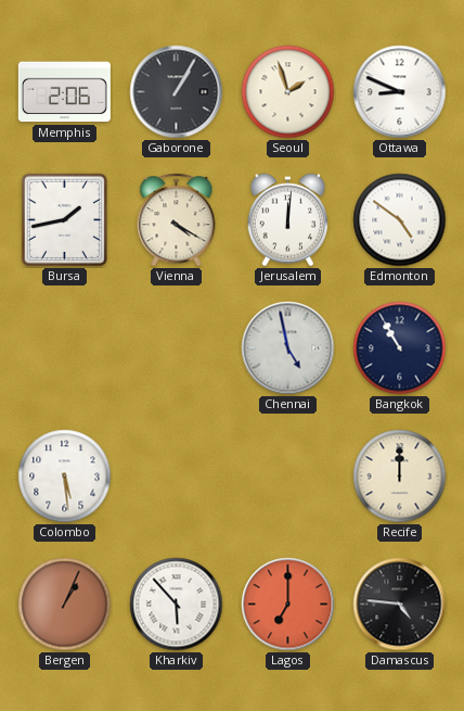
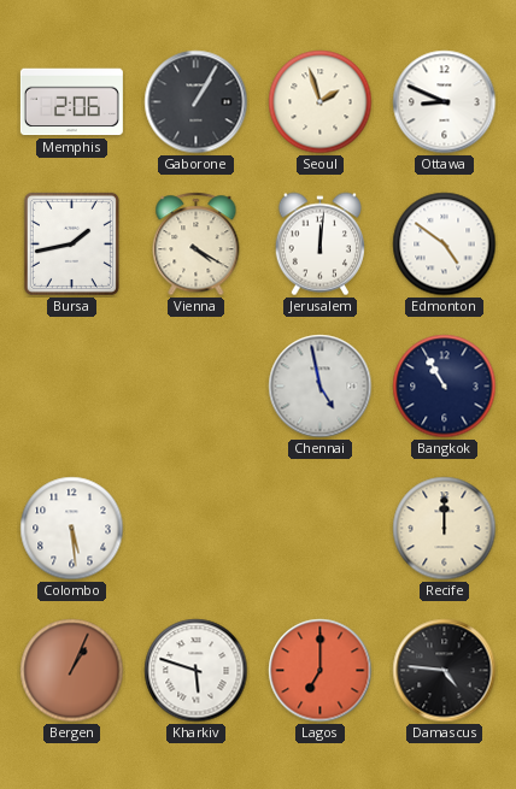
Kharkiv: 5:53 -> 5:48 (197, 671)
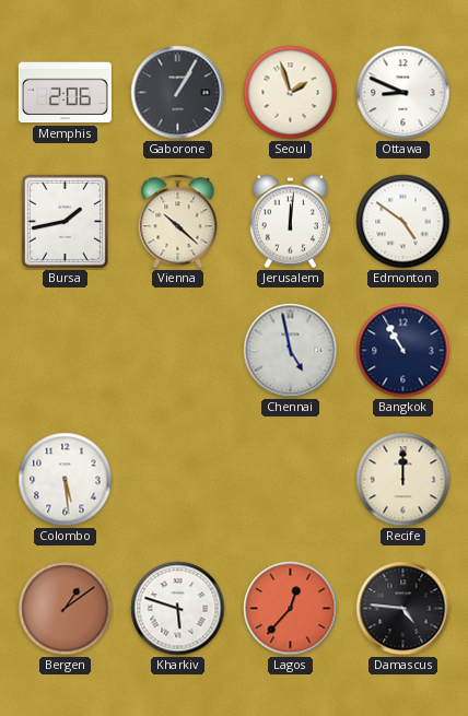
Vienna: 4:20 -> 10:22 (178, 222)
Bergen: 1:04 -> 1:09 (66, 609)
Lagos: 7:00 -> 12:37 (291, 609)
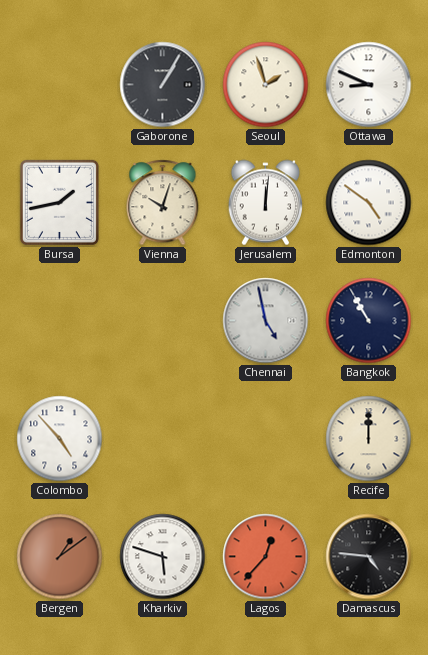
Memphis: 2:06 -> none (65, 93)
Vienna: 10:22 -> 10:03 (163, 203)
Colombo: 5:29 -> 4:53 (60, 439)
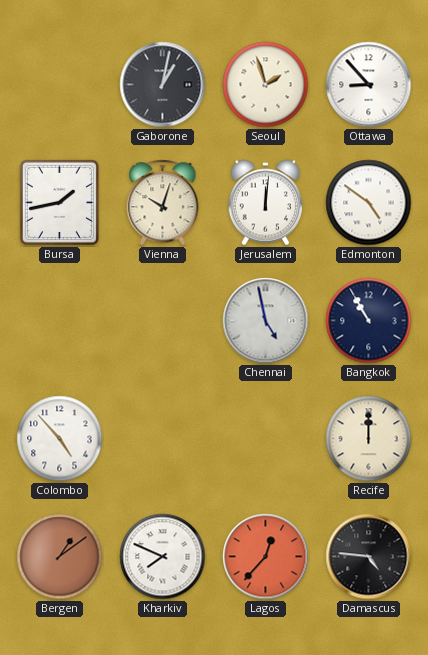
Gaborone: 1:05 -> 1:02 (163, 85)
Ottawa: 8:49 -> 8:53 (369, 85)
Kharkiv: 5:48 -> 7:49 (163, 557)
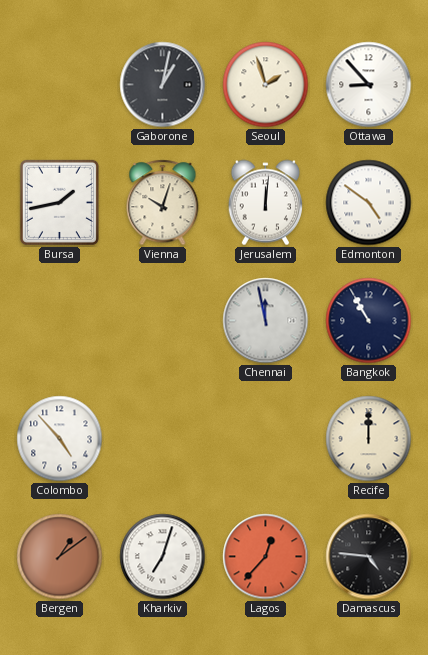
Chennai: 4:58 -> 11:58 (266, 321)
Kharkiv: 7:49 -> 7:03 (163, 557)
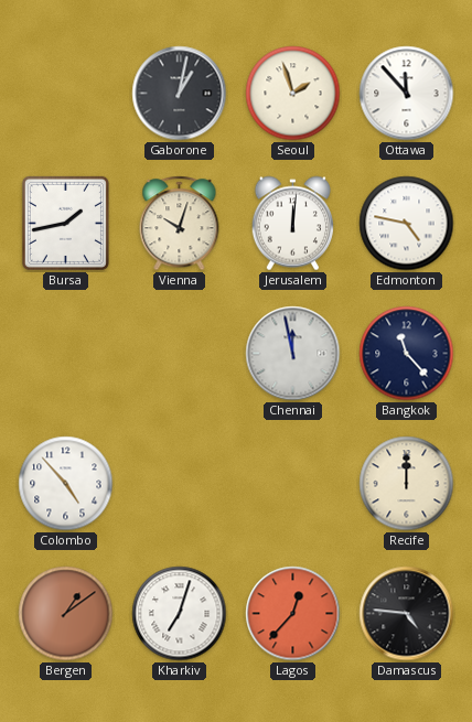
Ottawa: 8:53 -> 11:53 (407, 94)
Edmonton: 4:51 -> 4:47 (407, 224)
Bangkok: 10:55 -> 11:23 (407, 354)
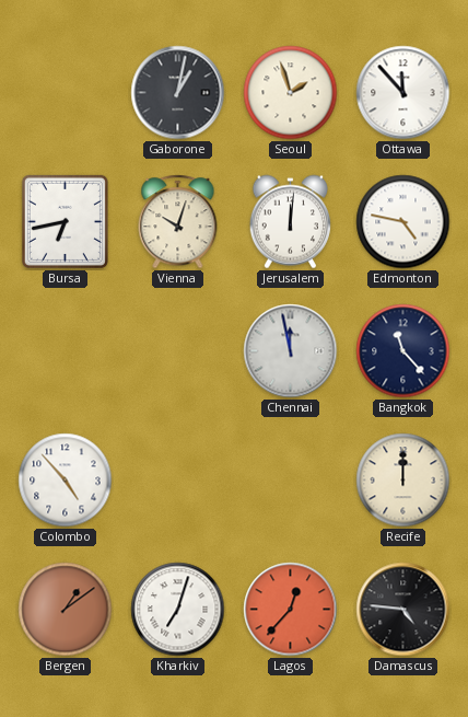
Bursa: 1:43 -> 6:43 (65, 221)
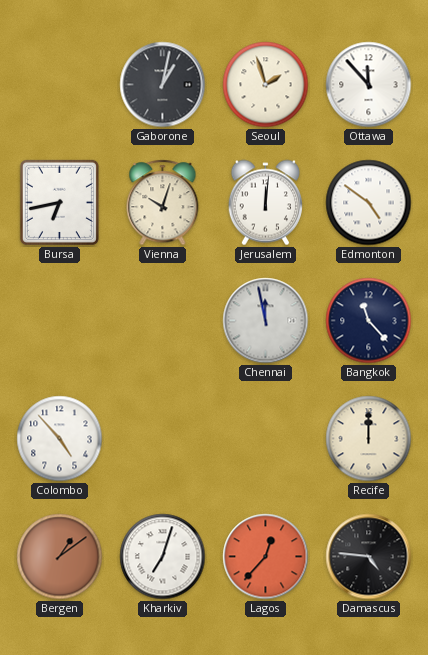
Edmonton: 4:47 -> 4:51 (369, 203)
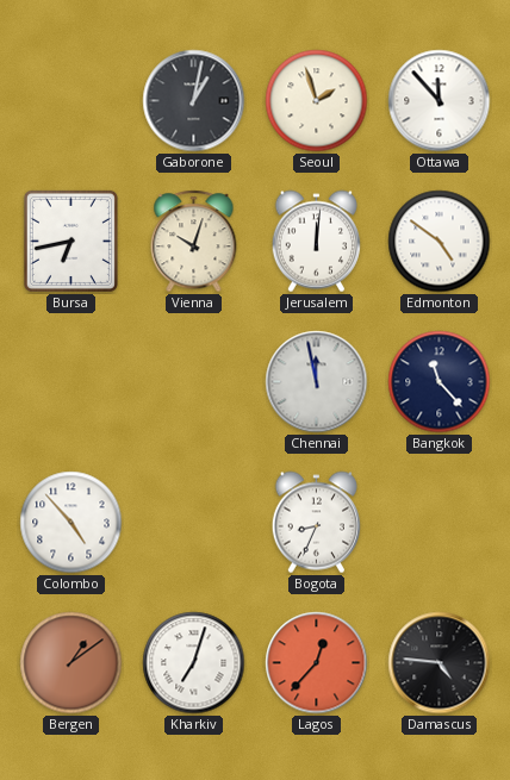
Bogota: none -> 8:34 (316, 523)
Recife: 12:00 -> none (369, 439)
